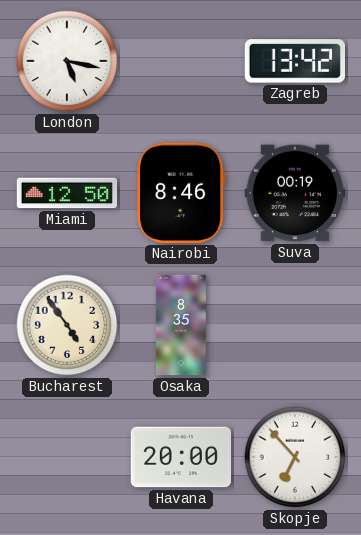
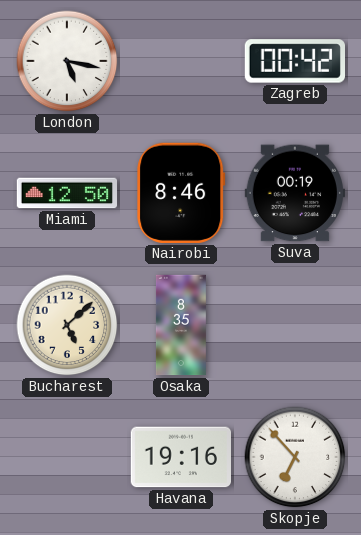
Zagreb: 13:42 -> 00:42 (294, 61)
Bucharest: 4:54 -> 5:08 (67, 325)
Havana: 20:00 -> 19:16 (180, 457)
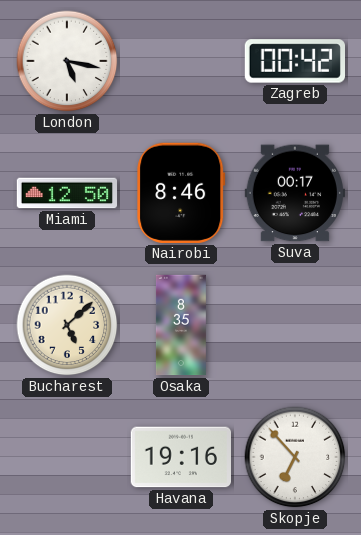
Suva: 00:19 -> 00:17 (294, 193)
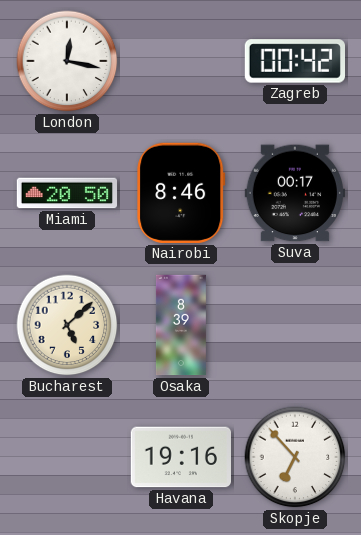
London: 5:17 -> 12:17 (67, 61)
Miami: 12:50 -> 20:50 (67, 193)
Osaka: 8:35 -> 8:39 (181, 325)
